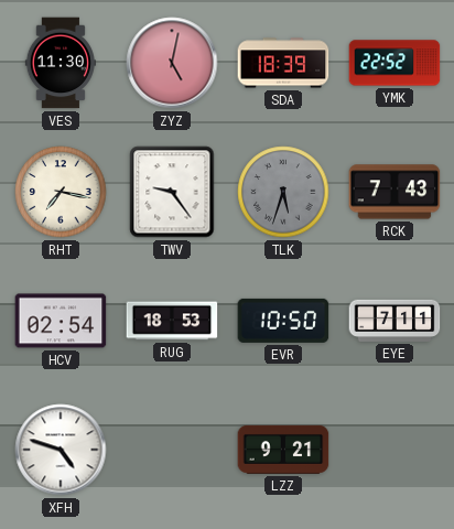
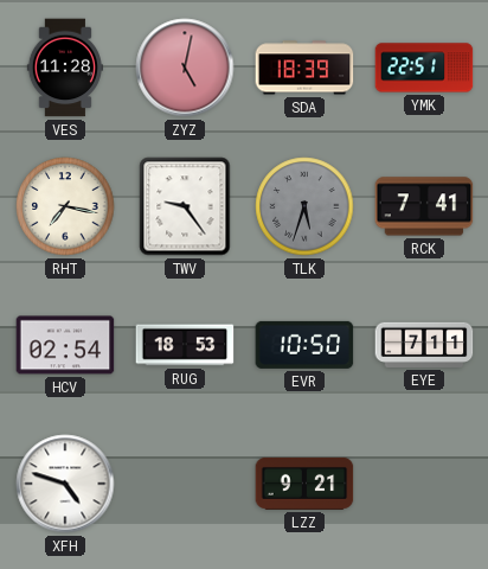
VES: 11:30 -> 11:28 (64, 68)
YMK: 22:52 -> 22:51 (424, 68)
RCK: 7:43 -> 7:41 (424, 206)
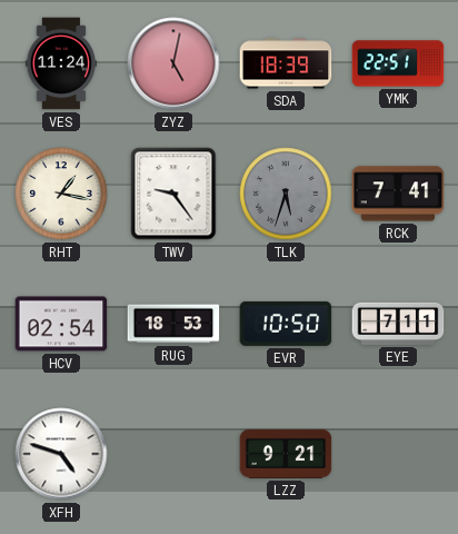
VES: 11:28 -> 11:24 (60, 63)
RHT: 7:17 -> 1:17 (61, 194)
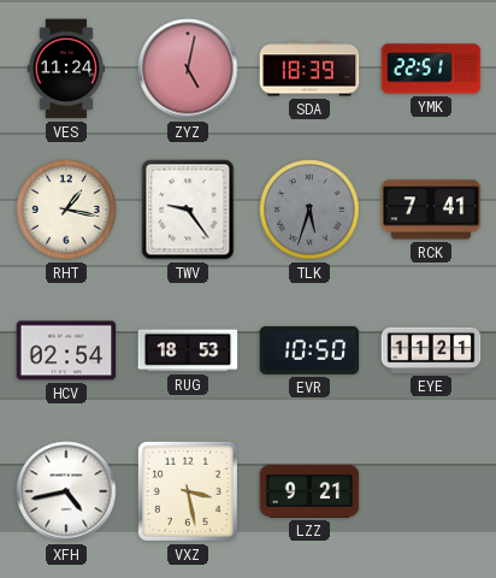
EYE: 7:11 -> 11:21 (431, 350)
XFH: 4:48 -> 4:43 (66, 491)
VXZ: none -> 3:28 (188, 491)
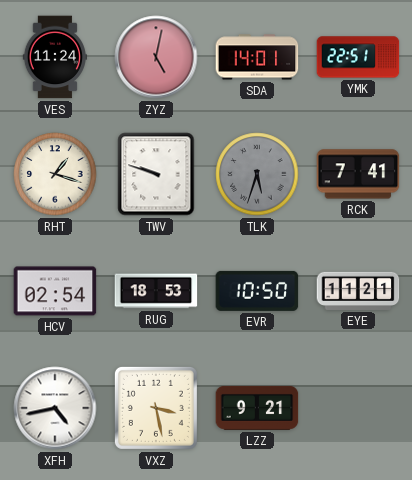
SDA: 18:39 -> 14:01 (257, 57)
RHT: 1:17 -> 1:18 (55, 174)
TWV: 9:24 -> 9:48 (156, 174)
